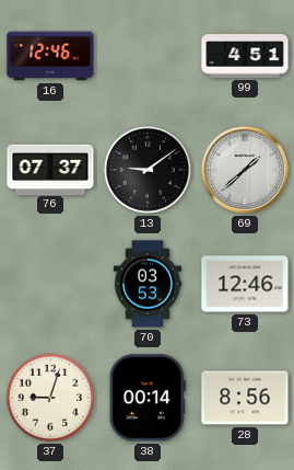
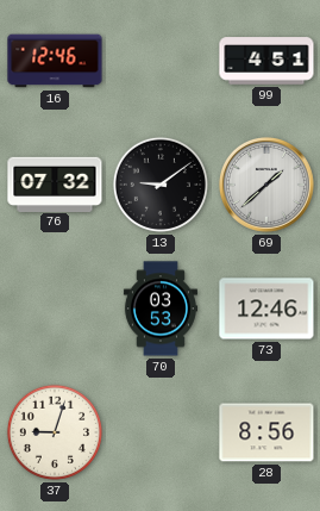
76: 07:37 -> 07:32 (55, 183)
38: 00:14 -> none (148, 398)
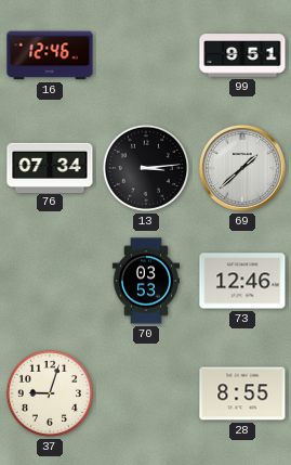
99: 4:51 -> 9:51 (242, 55)
76: 07:32 -> 07:34 (50, 167)
13: 9:09 -> 3:14 (146, 168)
28: 8:56 -> 8:55 (242, 393)
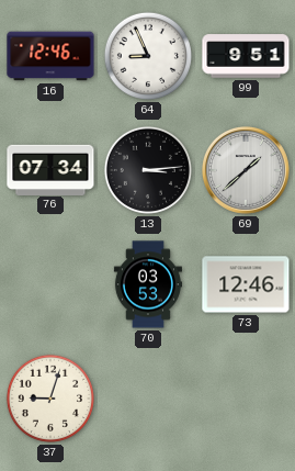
64: none -> 8:56 (148, 56)
28: 8:55 -> none (242, 393)
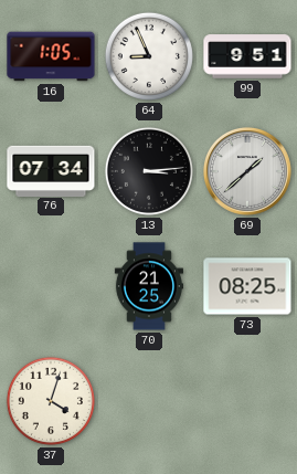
16: 12:46 -> 1:05 (51, 56)
70: 03:53 -> 21:25 (149, 286)
73: 12:46 -> 08:25 (247, 286)
37: 9:03 -> 4:03 (51, 401)
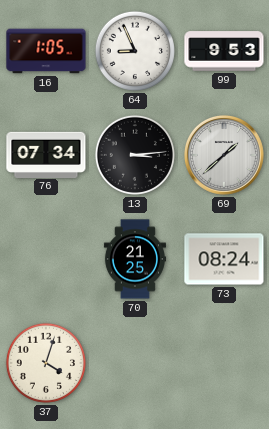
99: 9:51 -> 9:53 (224, 51)
73: 08:25 -> 08:24 (224, 259)
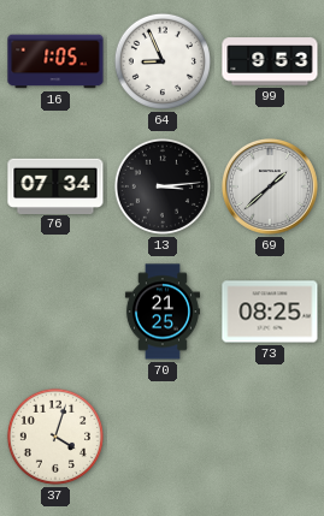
73: 08:24 -> 08:25 (270, 312)
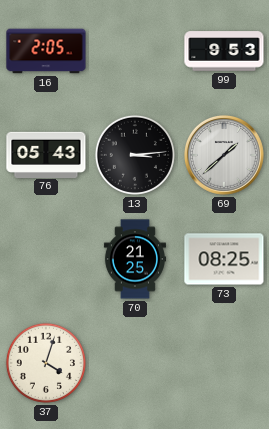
16: 1:05 -> 2:05 (46, 51)
64: 8:56 -> none (163, 61)
76: 07:34 -> 05:43 (46, 154)
